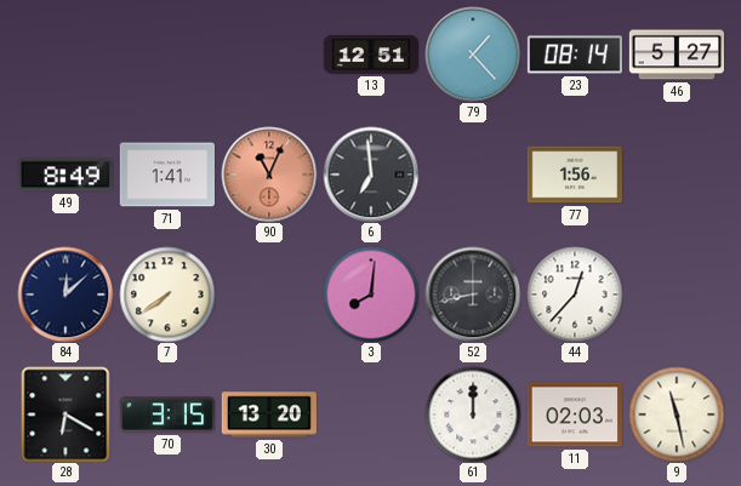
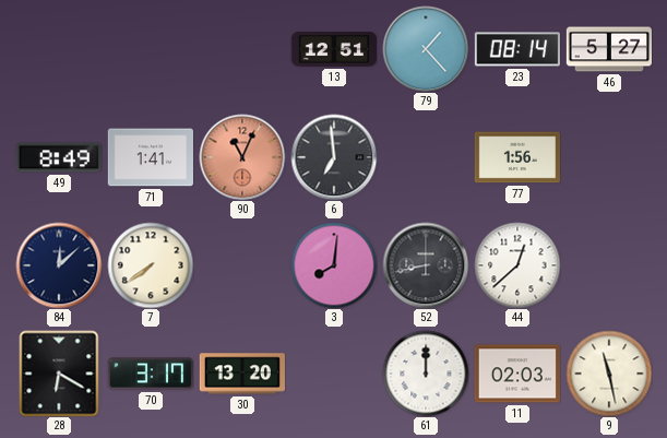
44: 12:37 -> 12:38 (517, 265)
70: 3:15 -> 3:17 (150, 374)
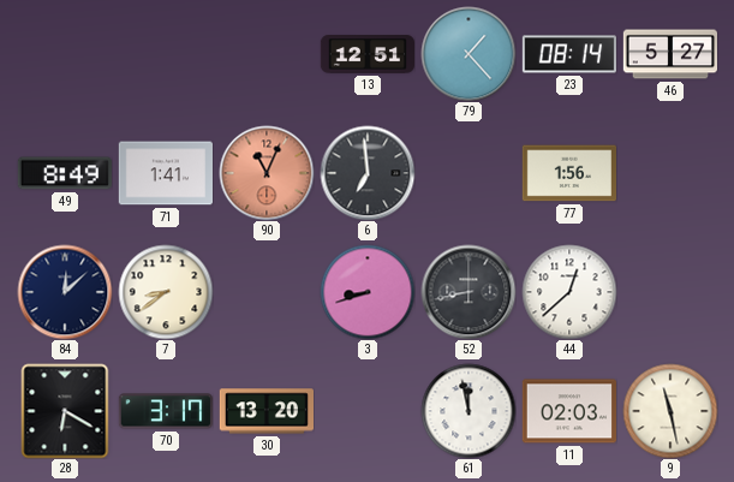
7: 7:39 -> 8:39 (166, 292)
3: 8:01 -> 8:42 (368, 292)
61: 12:00 -> 11:58 (469, 411)
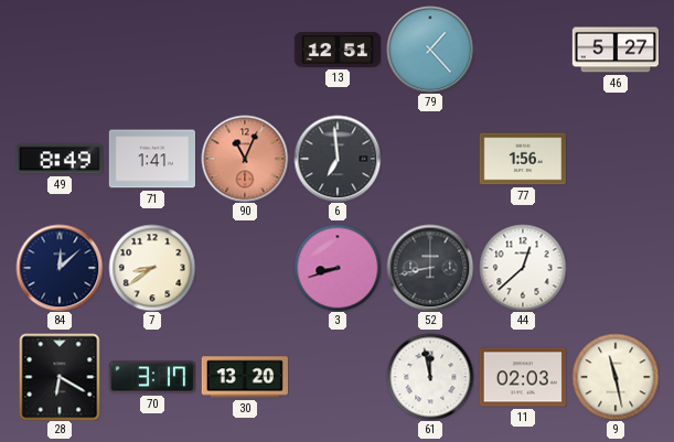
23: 08:14 -> none (568, 54)
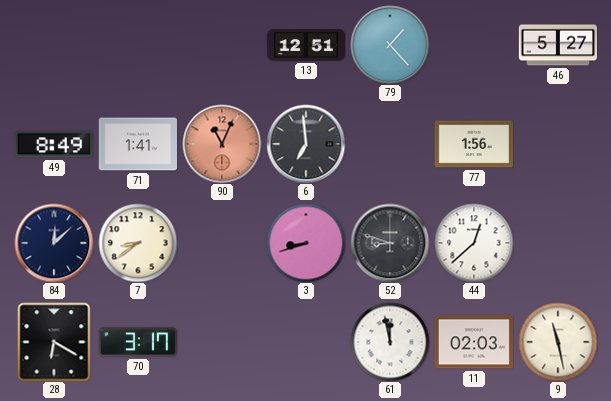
52: 8:43 -> 8:48 (390, 243)
30: 13:20 -> none (244, 377)
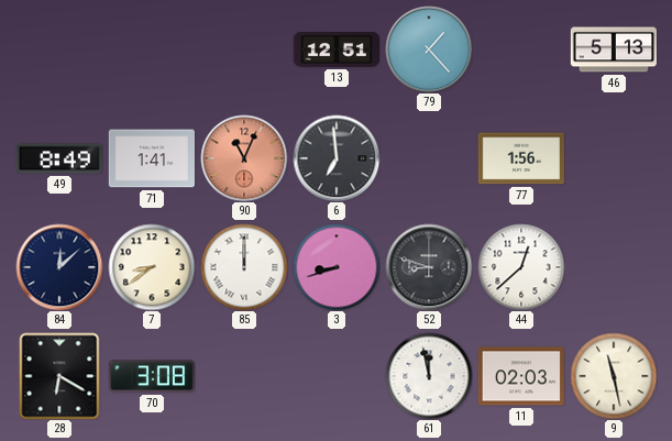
46: 5:27 -> 5:13 (613, 49)
85: none -> 12:00 (244, 267)
70: 3:17 -> 3:08 (151, 376)
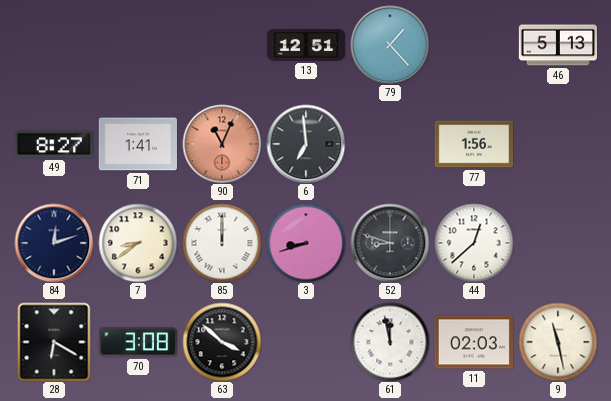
49: 8:49 -> 8:27 (54, 144)
84: 12:08 -> 12:12 (54, 243)
63: none -> 3:52 (222, 342)
